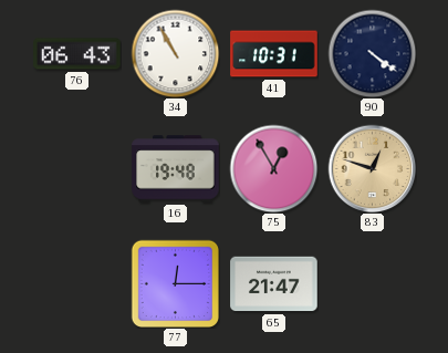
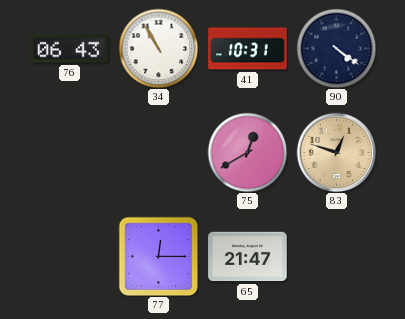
16: 19:48 -> none (176, 169)
75: 12:55 -> 12:40 (247, 152)
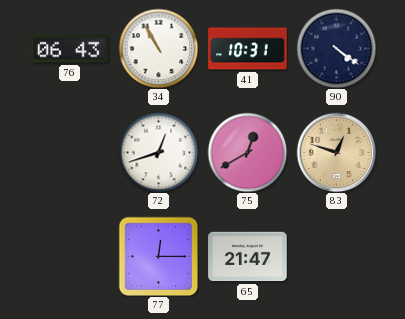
72: none -> 12:42 (158, 152)
